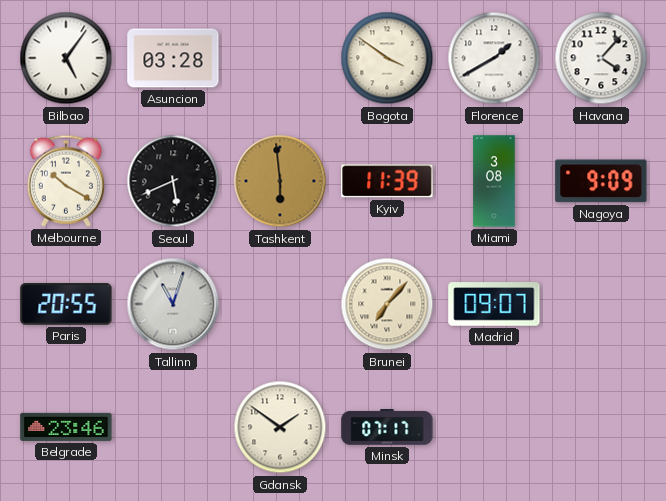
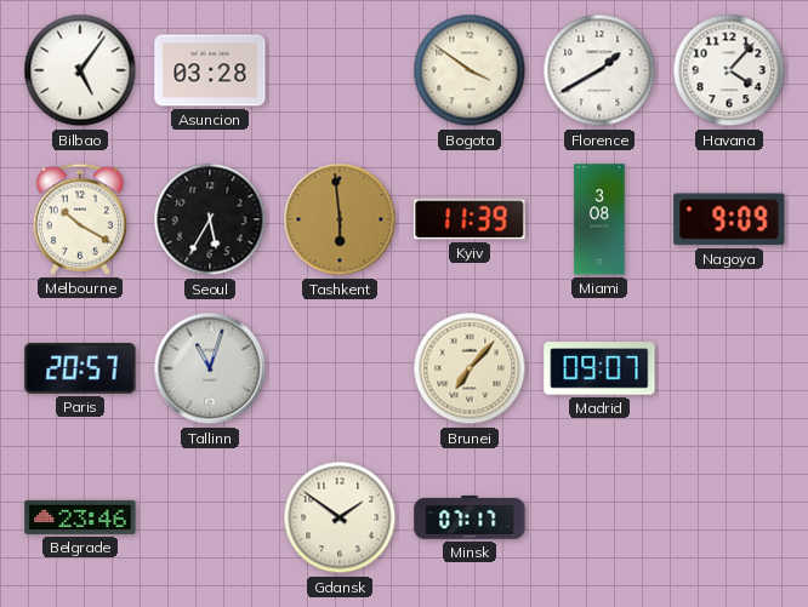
Seoul: 5:41 -> 5:35 (210, 219)
Paris: 20:55 -> 20:57 (80, 368)
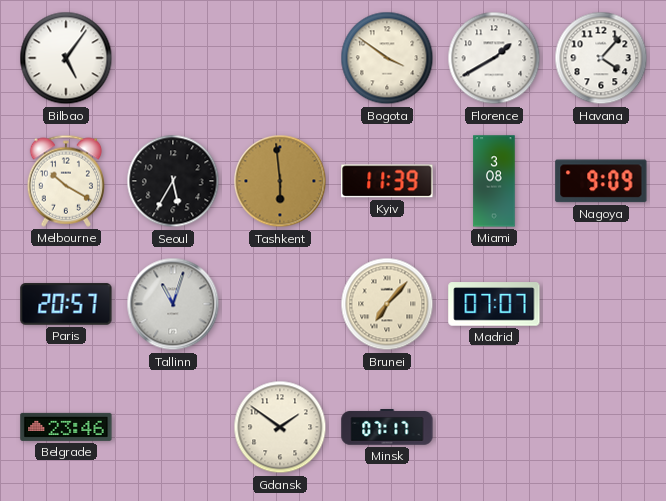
Asuncion: 03:28 -> none (210, 70)
Madrid: 09:07 -> 07:07 (494, 304)
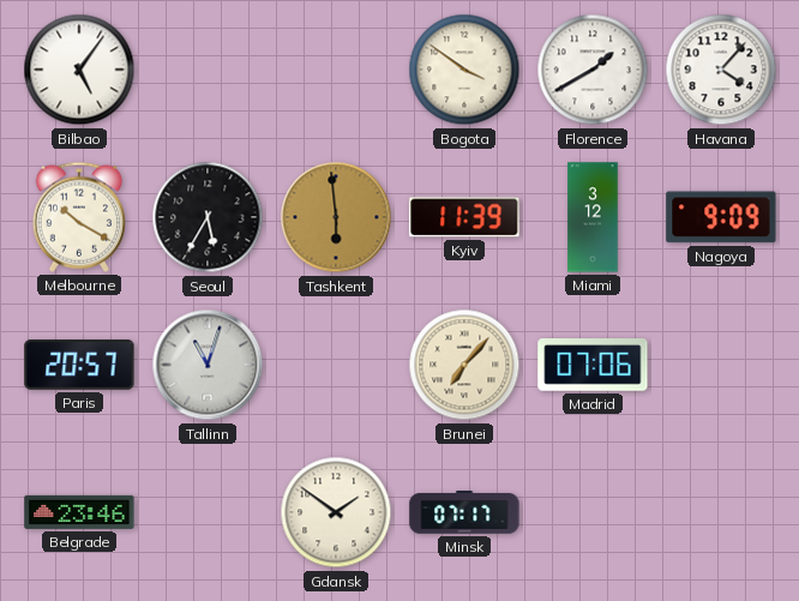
Miami: 3:08 -> 3:12 (593, 217)
Madrid: 07:07 -> 07:06 (593, 365)
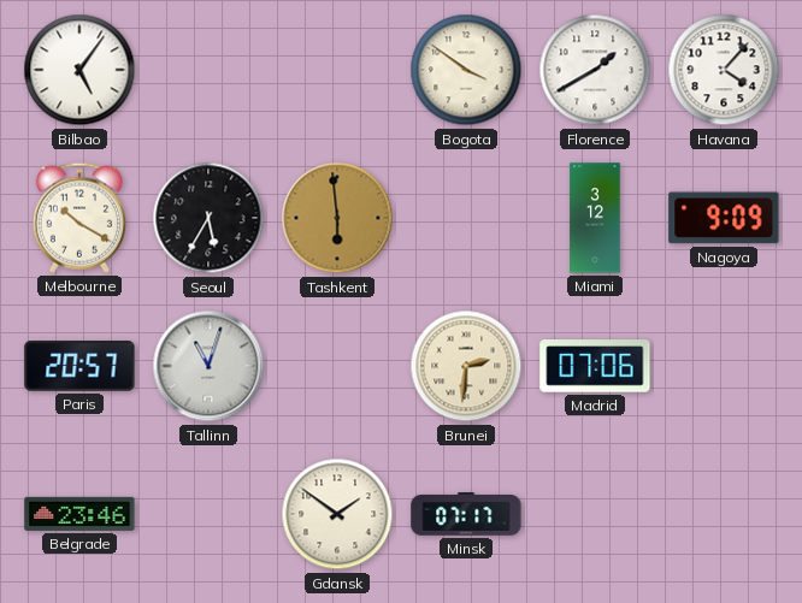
Kyiv: 11:39 -> none (464, 217)
Brunei: 7:07 -> 2:31 (466, 366)
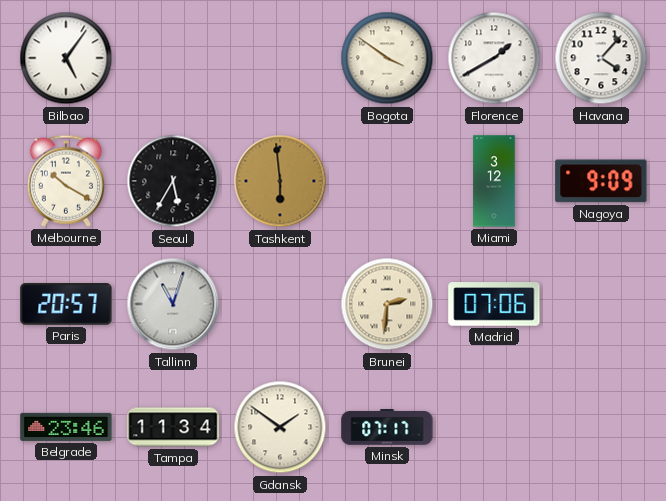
Tampa: none -> 11:34 (173, 427)
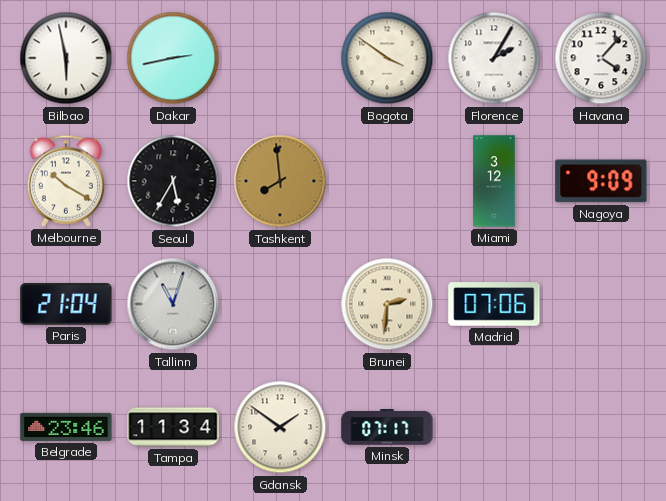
Bilbao: 5:06 -> 5:58 (66, 58)
Dakar: none -> 2:43 (173, 58)
Florence: 1:40 -> 2:05 (494, 58)
Tashkent: 5:59 -> 7:59 (280, 181)
Paris: 20:57 -> 21:04 (66, 304)
